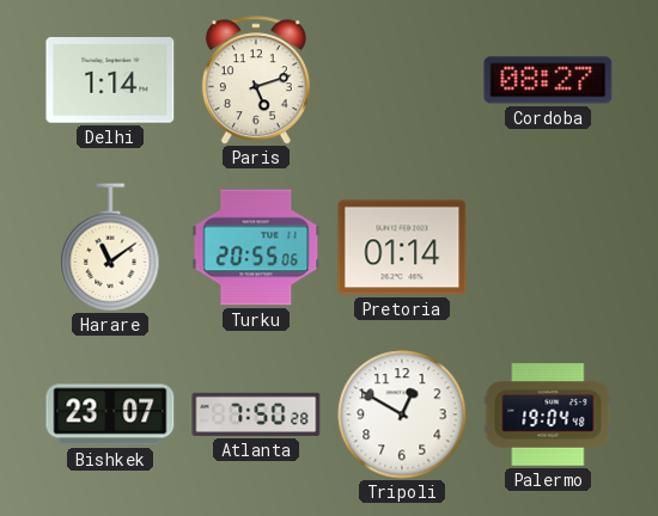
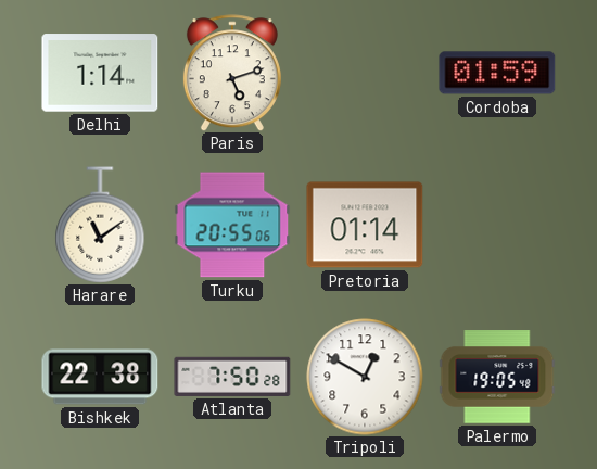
Cordoba: 08:27 -> 01:59 (497, 73)
Bishkek: 23:07 -> 22:38 (100, 377)
Palermo: 19:04 -> 19:05 (497, 377)
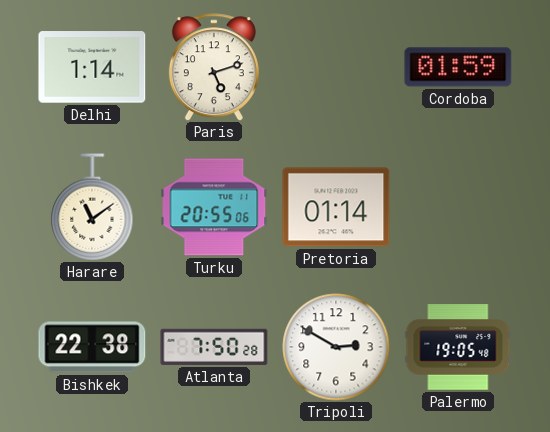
Tripoli: 12:50 -> 2:50 (336, 347)
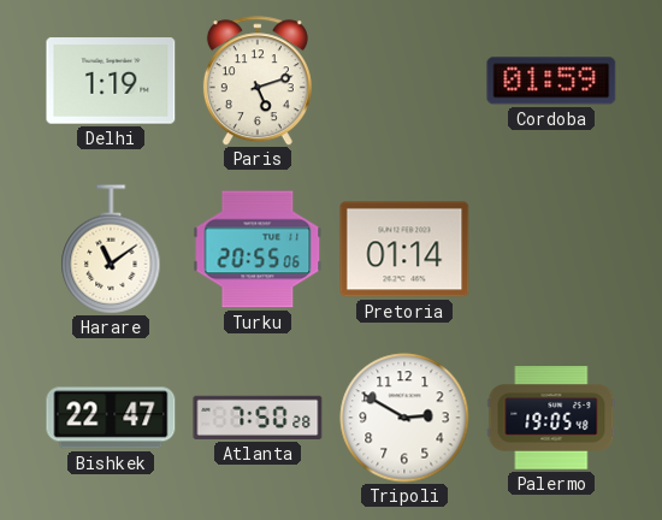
Delhi: 1:14 -> 1:19 (111, 81)
Bishkek: 22:38 -> 22:47 (111, 418)
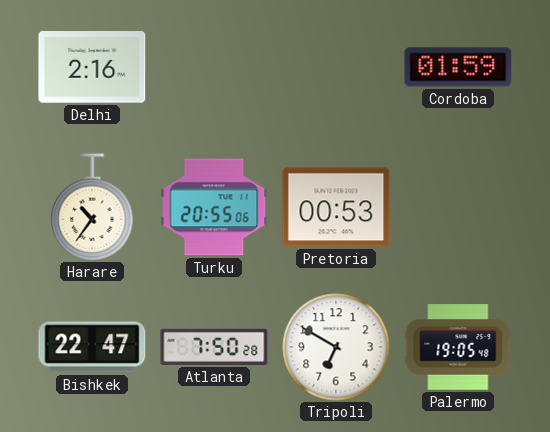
Delhi: 1:19 -> 2:16 (92, 67)
Paris: 5:12 -> none (258, 81)
Harare: 11:09 -> 10:36 (92, 207)
Pretoria: 01:14 -> 00:53 (336, 207)
Tripoli: 2:50 -> 6:50 (336, 347)
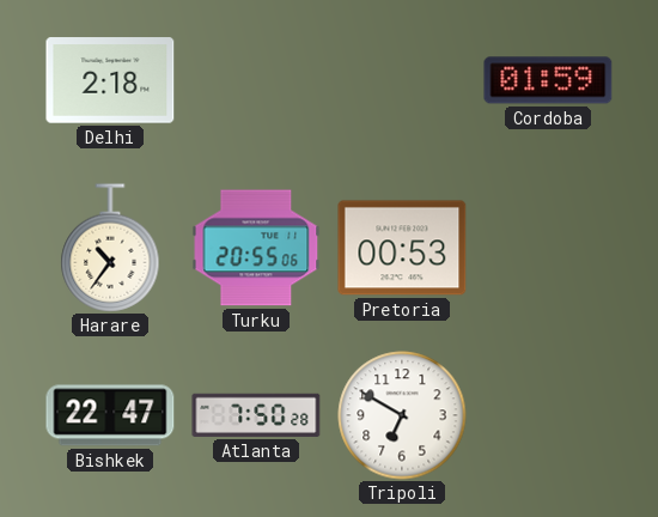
Delhi: 2:16 -> 2:18 (110, 80)
Palermo: 19:05 -> none (458, 347)
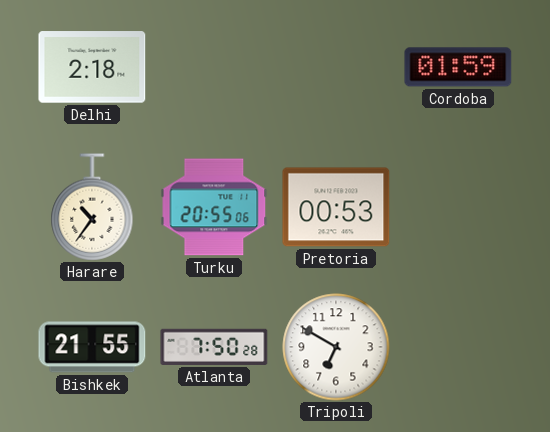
Bishkek: 22:47 -> 21:55 (92, 347)
